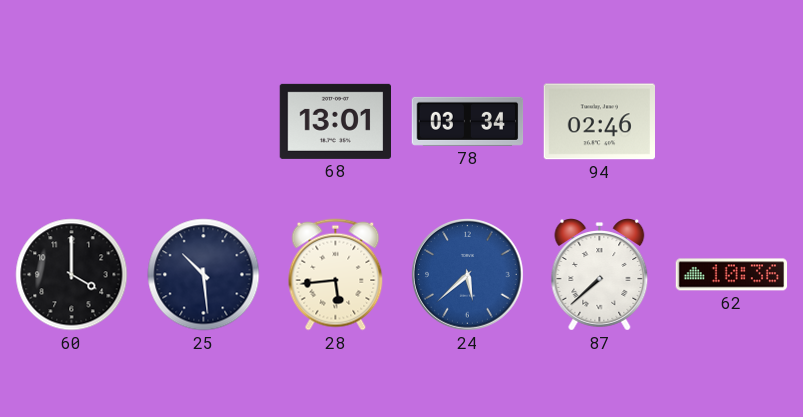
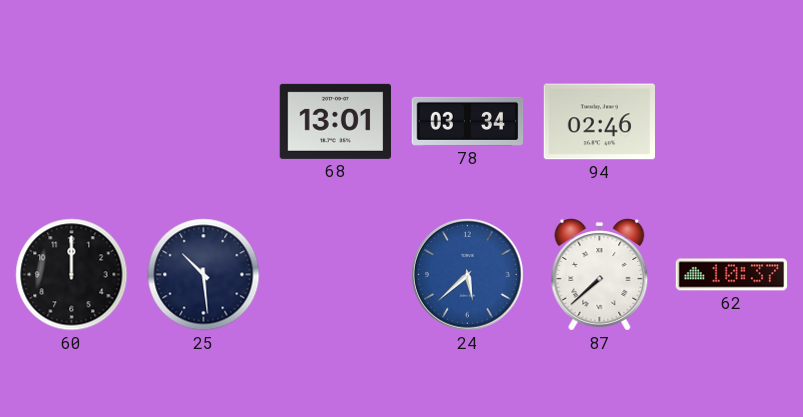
60: 4:00 -> 12:00 (72, 275)
28: 5:44 -> none (336, 275)
62: 10:36 -> 10:37 (732, 275)
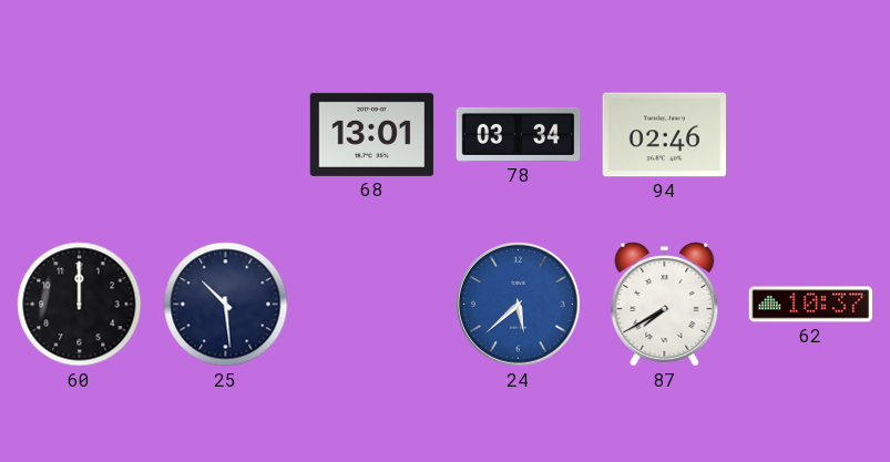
87: 7:38 -> 7:40 (665, 305)
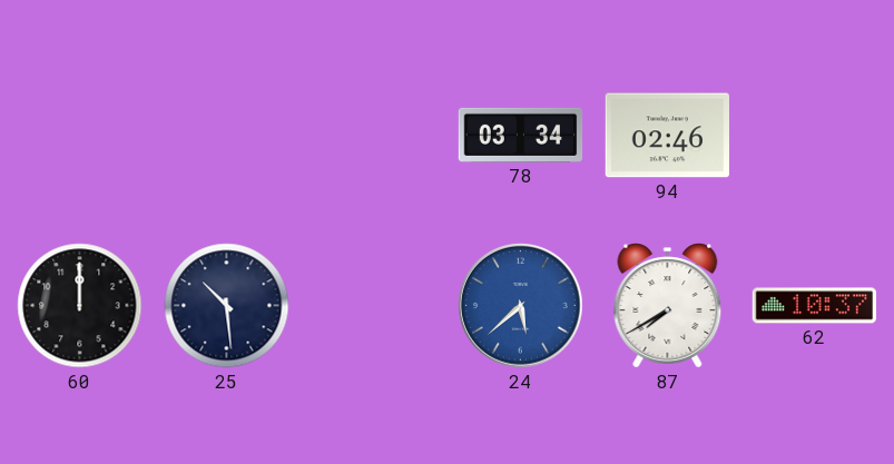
68: 13:01 -> none (372, 134)
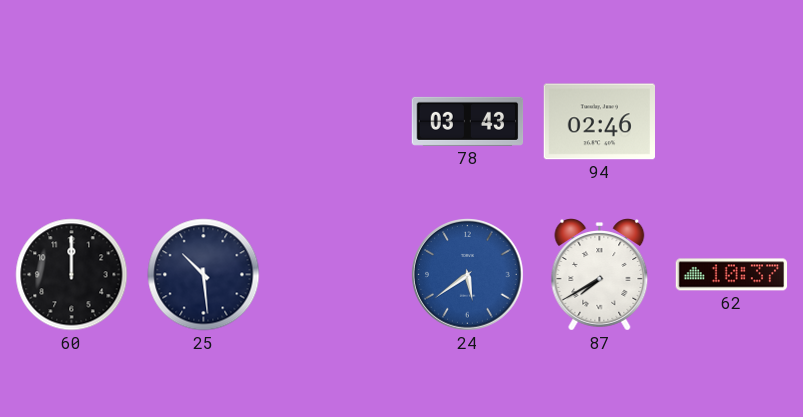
78: 03:34 -> 03:43 (468, 121)
24: 5:38 -> 5:39 (468, 275)
